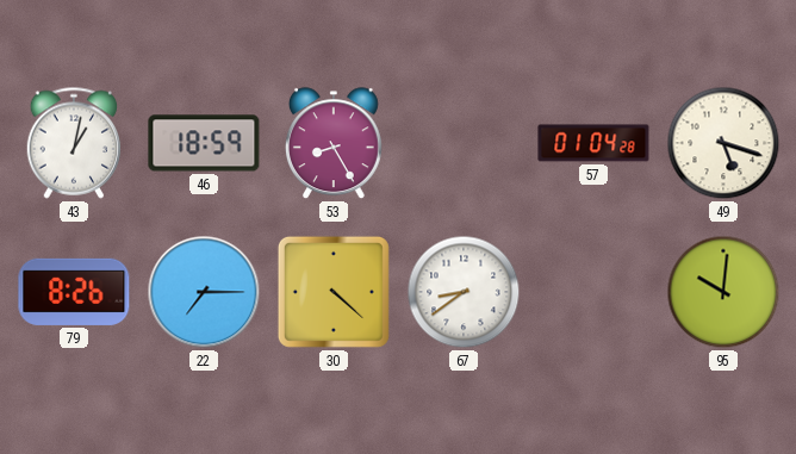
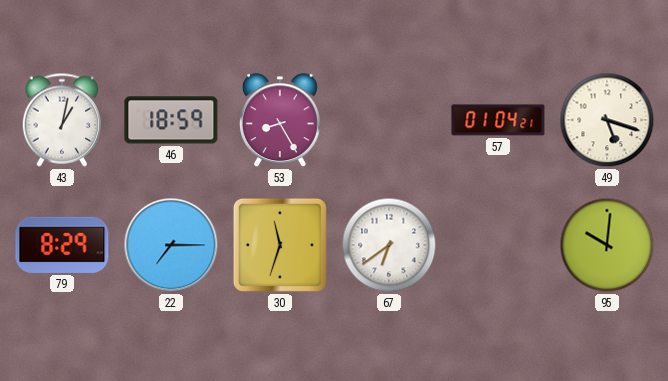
57: 01:04:28 -> 01:04:21 (498, 120)
79: 8:26 -> 8:29 (62, 245)
30: 4:22 -> 11:33 (280, 245)
67: 8:39 -> 6:39 (389, 245)
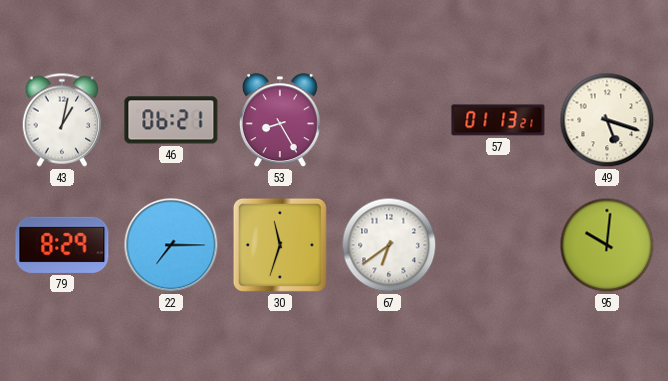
46: 18:59 -> 06:21 (171, 120)
57: 01:04 -> 01:13 (498, 120)
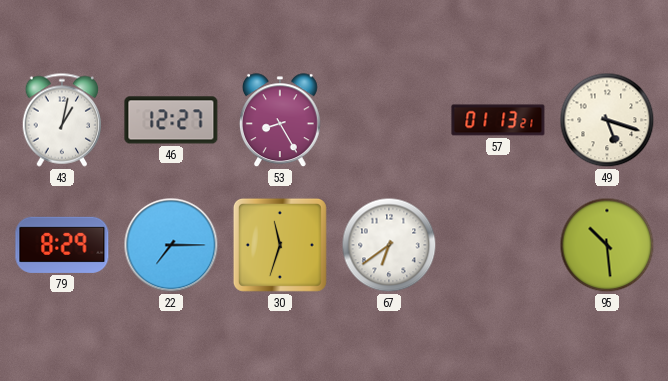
46: 06:21 -> 12:27 (171, 120)
95: 10:01 -> 10:29 (607, 245)
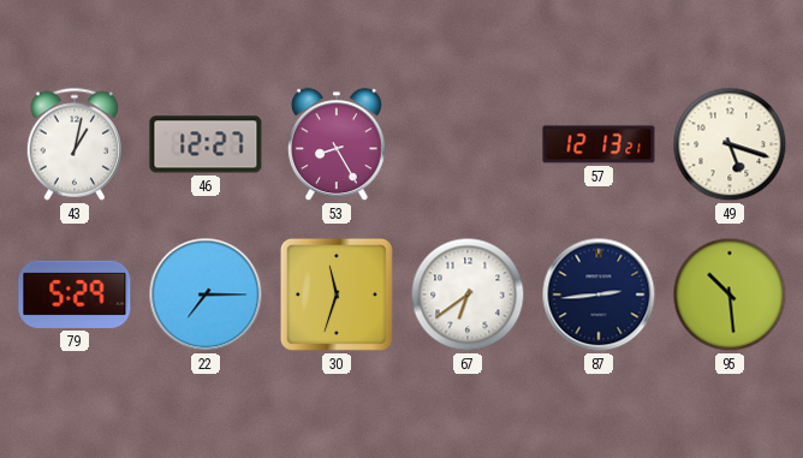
57: 01:13 -> 12:13 (599, 144)
79: 8:29 -> 5:29 (75, 295)
87: none -> 2:44 (599, 295)
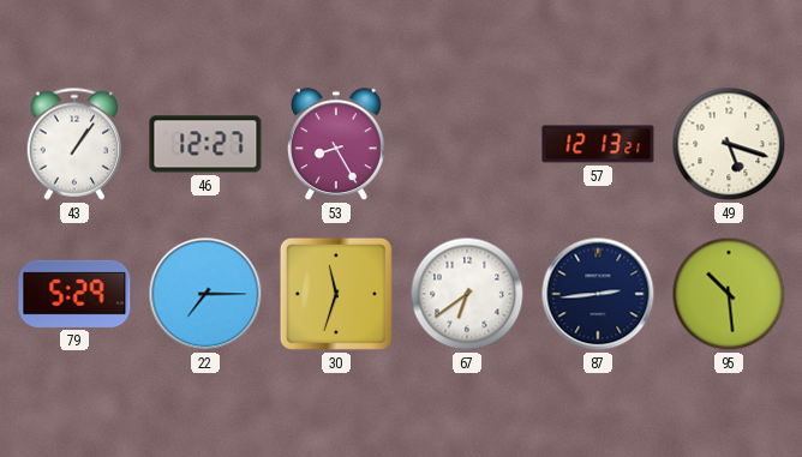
43: 1:02 -> 1:06 (74, 144)
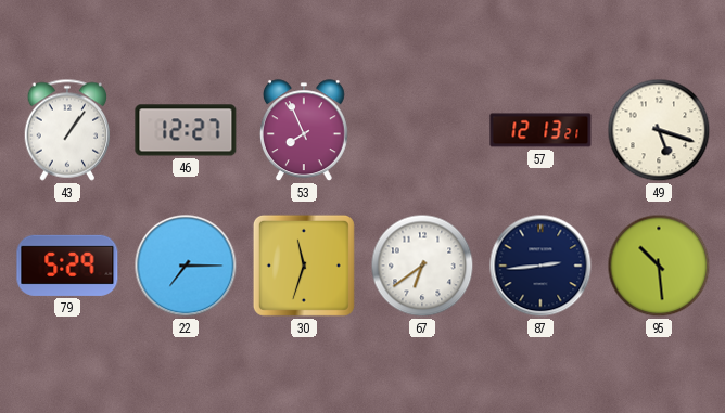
53: 8:25 -> 7:56 (304, 131)
